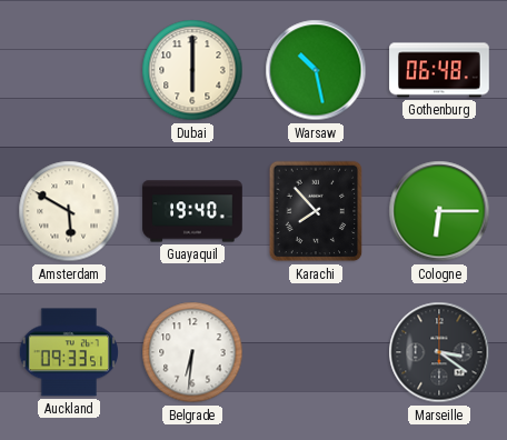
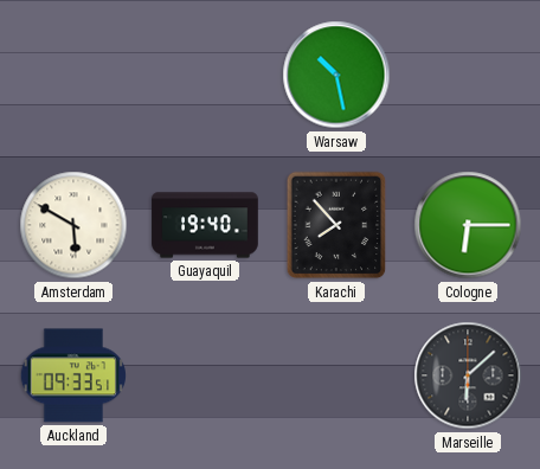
Dubai: 6:00 -> none (192, 70)
Gothenburg: 06:48 -> none (439, 70)
Belgrade: 6:31 -> none (192, 352)
Marseille: 3:21 -> 6:08 (468, 375)
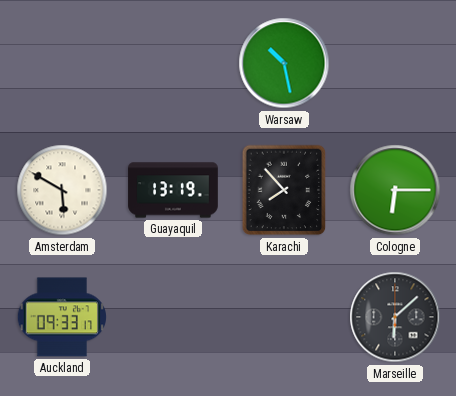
Guayaquil: 19:40 -> 13:19 (173, 190)
Auckland: 09:33:51 -> 09:33:17 (61, 317)
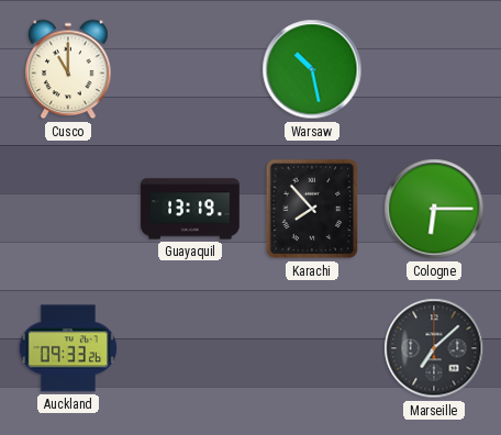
Cusco: none -> 11:00 (68, 69)
Amsterdam: 5:50 -> none (62, 190)
Auckland: 09:33:17 -> 09:33:26 (67, 348)
Marseille: 6:08 -> 7:08 (434, 348)
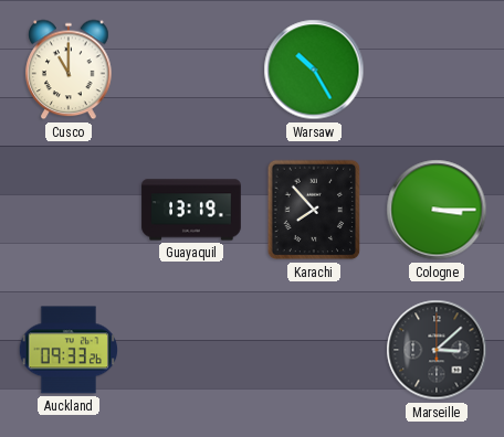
Warsaw: 10:28 -> 10:25 (314, 70)
Cologne: 6:15 -> 3:15 (437, 210)
Marseille: 7:08 -> 3:08 (437, 350)
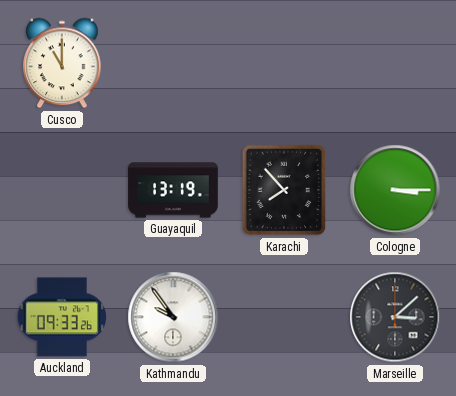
Warsaw: 10:25 -> none (314, 70)
Kathmandu: none -> 9:54 (173, 317)
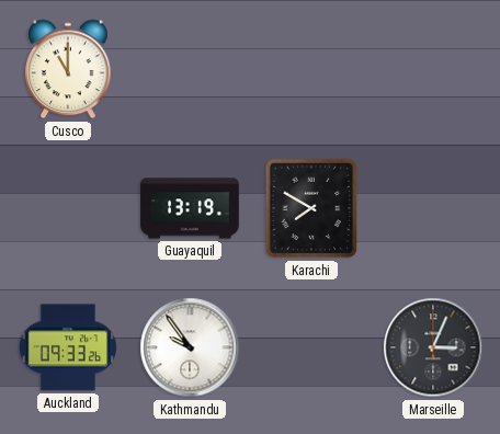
Karachi: 7:53 -> 7:50 (311, 208)
Cologne: 3:15 -> none (395, 190)
Marseille: 3:08 -> 3:04 (433, 347)
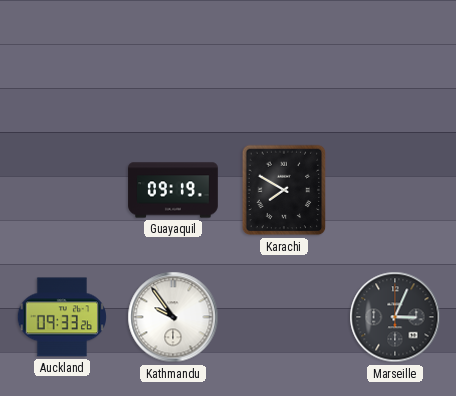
Cusco: 11:00 -> none (68, 69)
Guayaquil: 13:19 -> 09:19 (173, 190)
